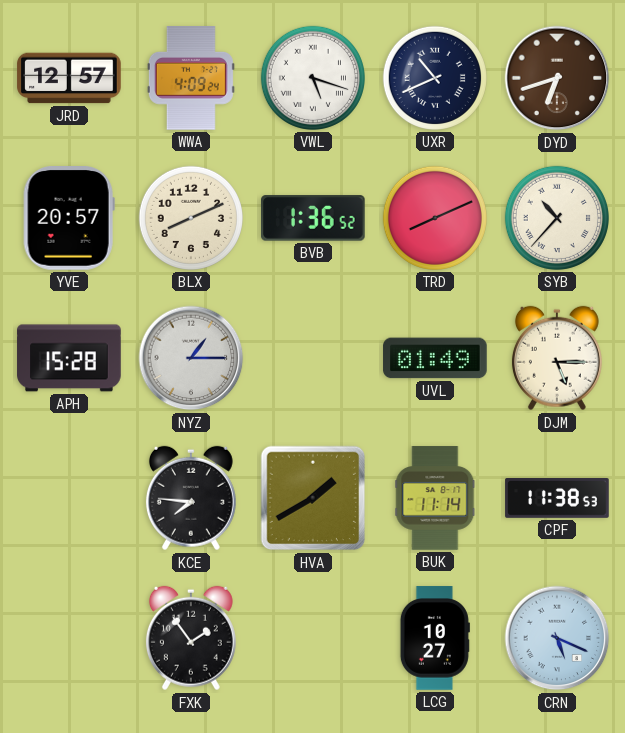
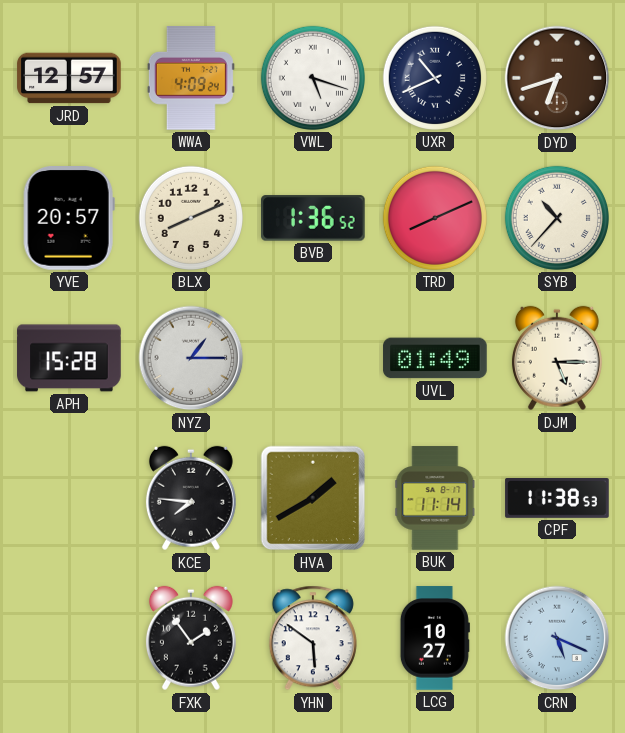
YHN: none -> 5:51 (313, 638)
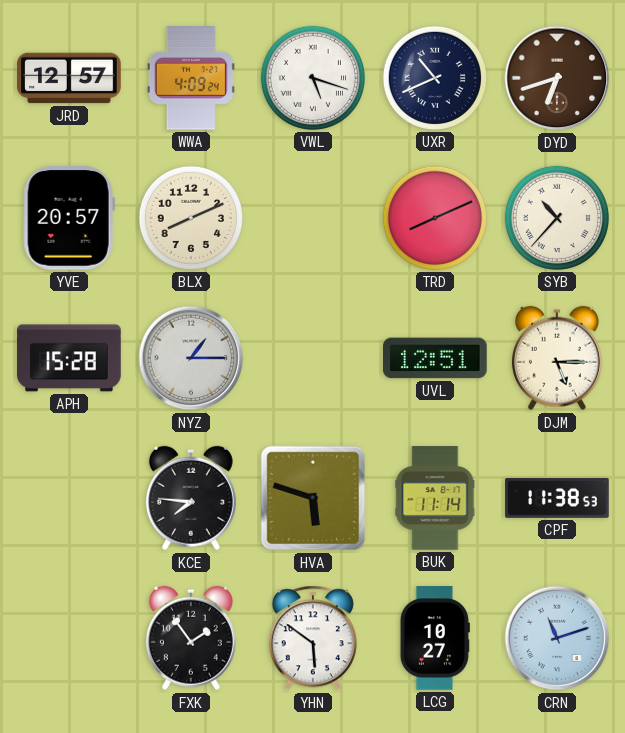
BVB: 1:36 -> none (314, 218)
UVL: 01:49 -> 12:51 (435, 358)
HVA: 1:40 -> 5:48 (313, 498)
CRN: 5:19 -> 11:12 (557, 638)
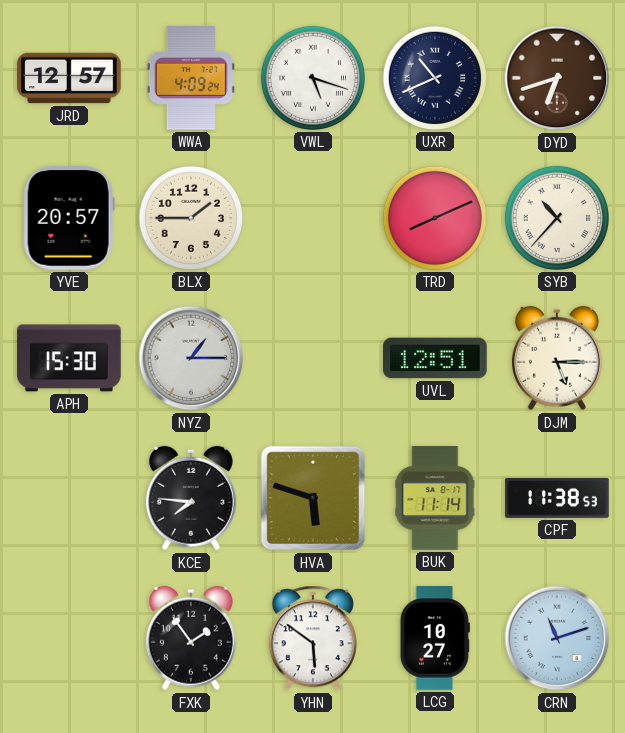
BLX: 8:11 -> 1:45 (191, 218)
APH: 15:28 -> 15:30 (69, 358)
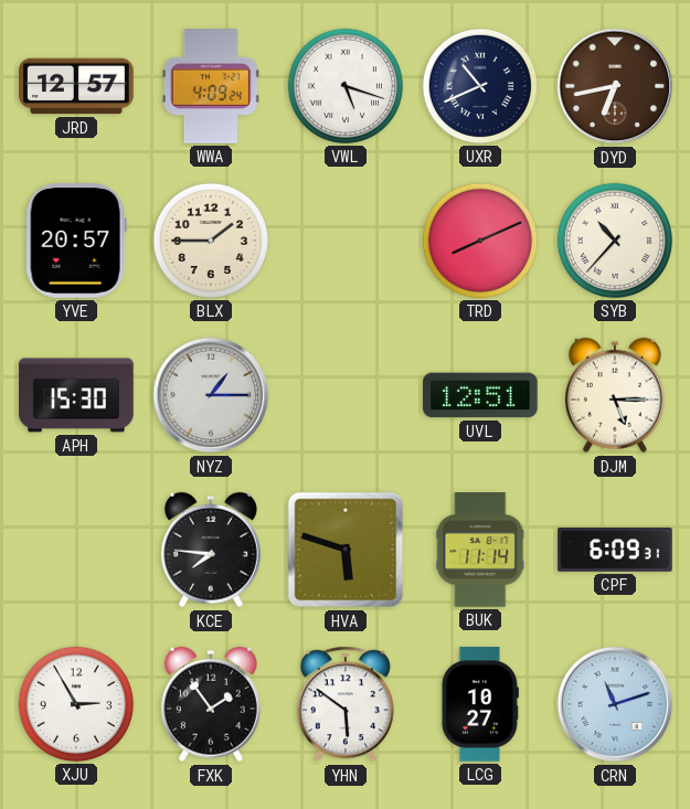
DYD: 6:42 -> 6:43 (615, 86)
CPF: 11:38 -> 6:09 (615, 551)
XJU: none -> 2:55 (76, 704)
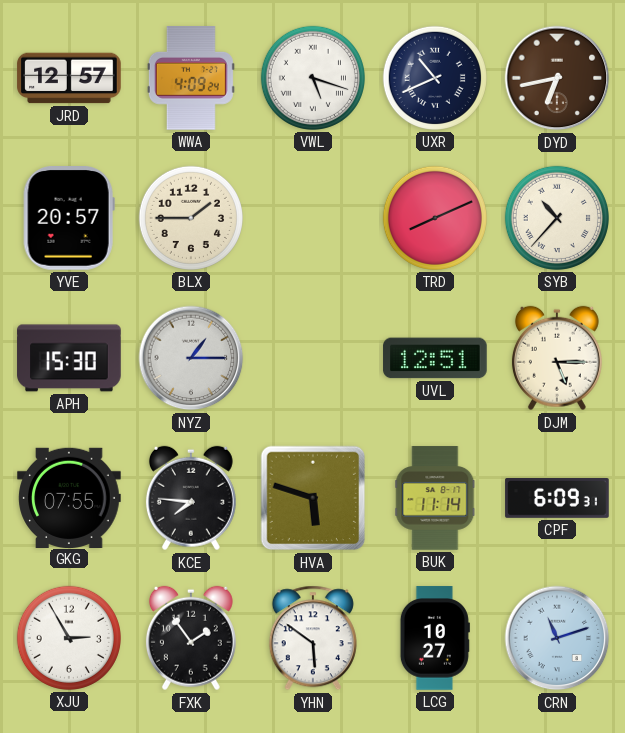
GKG: none -> 07:55 (69, 497)
